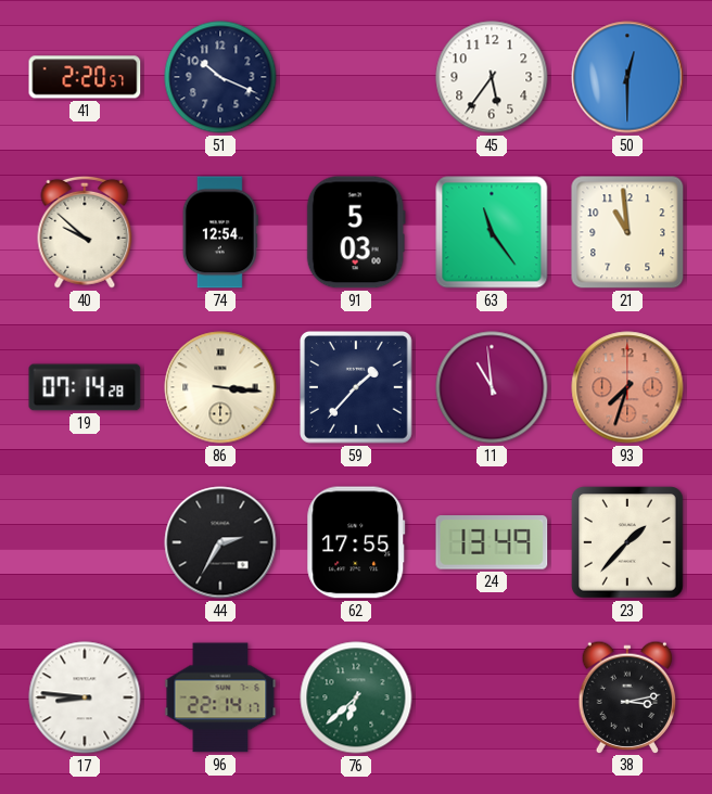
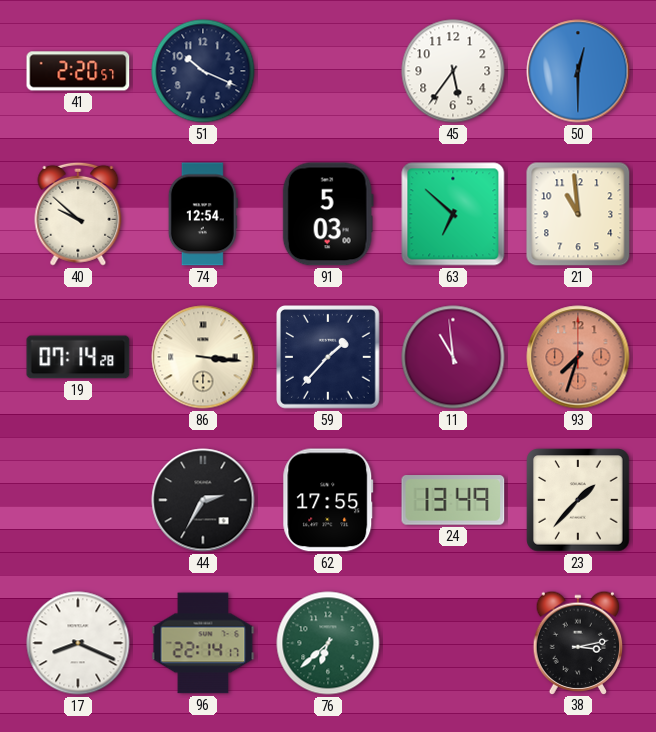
63: 11:24 -> 6:52 (453, 214)
17: 8:46 -> 8:19 (78, 643)
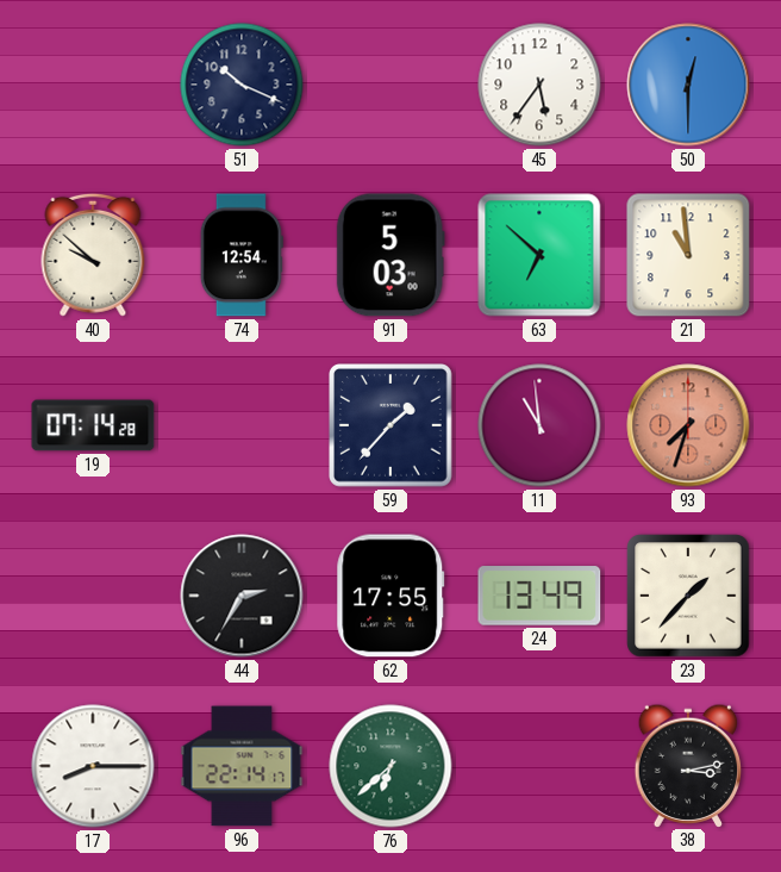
41: 2:20 -> none (78, 71)
86: 3:16 -> none (203, 357)
17: 8:19 -> 8:15 (93, 766)
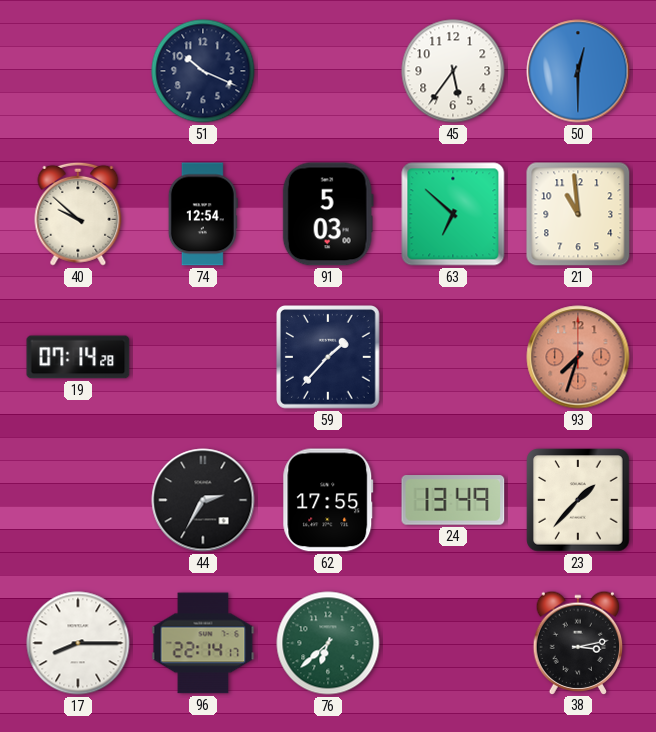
11: 10:59 -> none (539, 425)
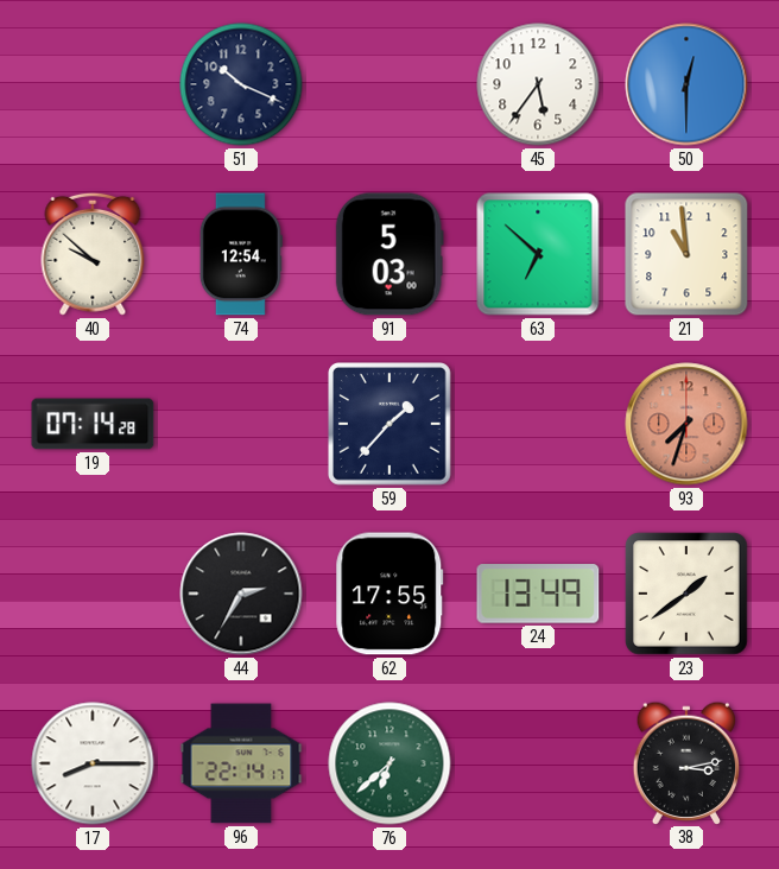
23: 1:37 -> 1:39 (686, 594)
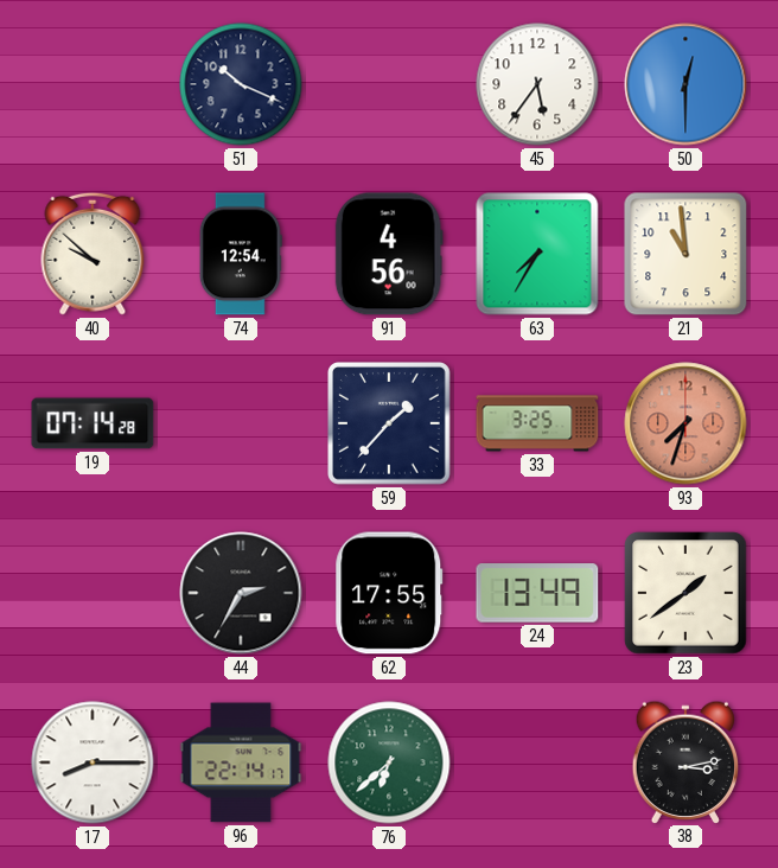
91: 5:03 -> 4:56 (389, 254)
63: 6:52 -> 7:35 (537, 254)
33: none -> 3:25 (537, 423)
